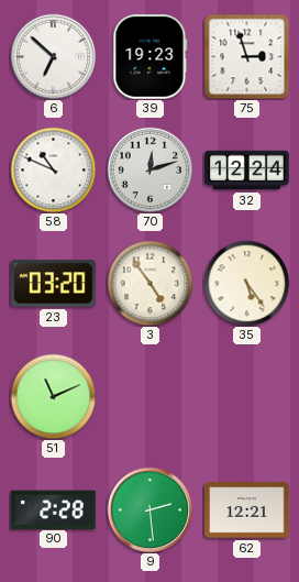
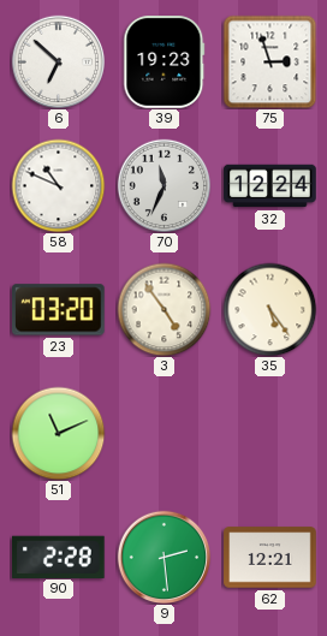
70: 12:12 -> 11:34 (163, 185)
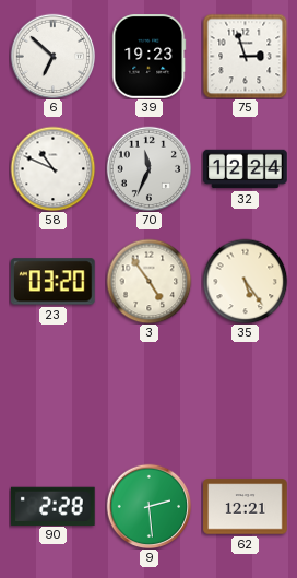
51: 11:11 -> none (58, 433)
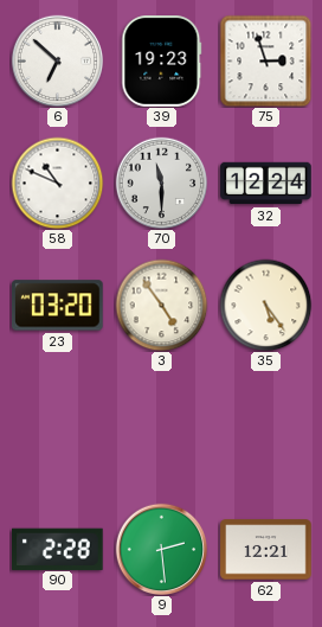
70: 11:34 -> 11:30 (161, 183)
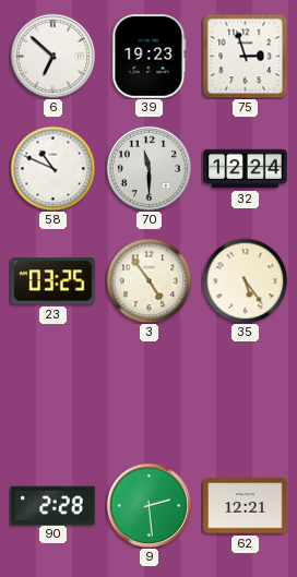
23: 03:20 -> 03:25 (54, 281)
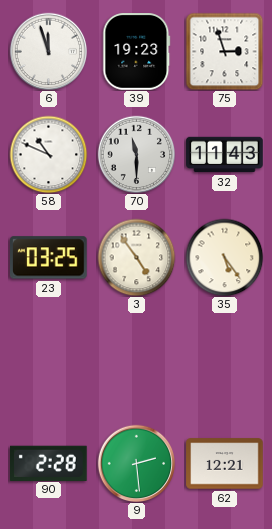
6: 6:52 -> 11:57 (48, 51)
32: 12:24 -> 11:43 (225, 155)
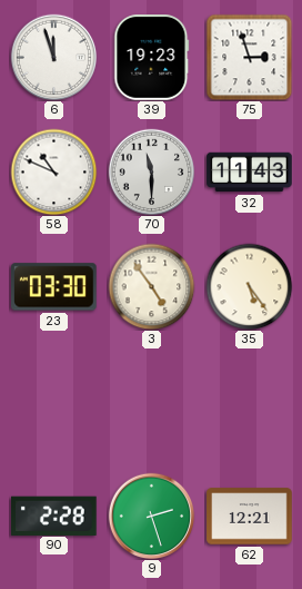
23: 03:25 -> 03:30 (54, 287)
9: 2:29 -> 2:27 (151, 516)
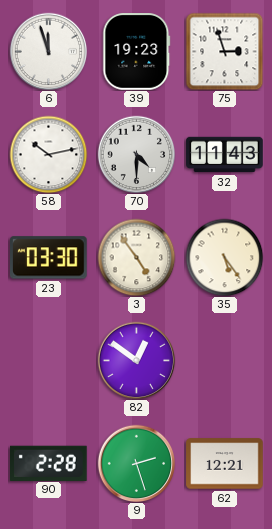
58: 10:49 -> 10:13 (48, 154)
70: 11:30 -> 4:30 (136, 154)
82: none -> 12:51 (136, 360)
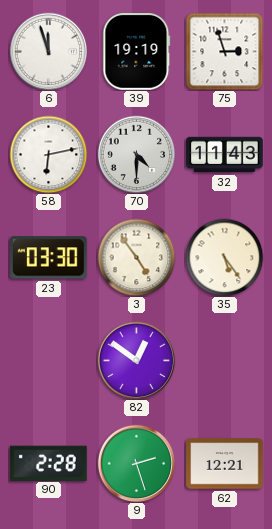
39: 19:23 -> 19:19 (137, 52)
58: 10:13 -> 6:13 (48, 154)
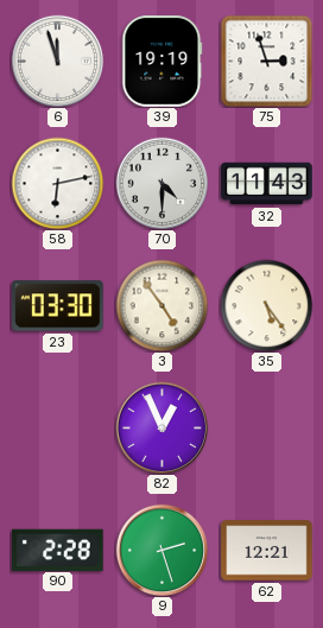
82: 12:51 -> 12:56 (161, 427)
